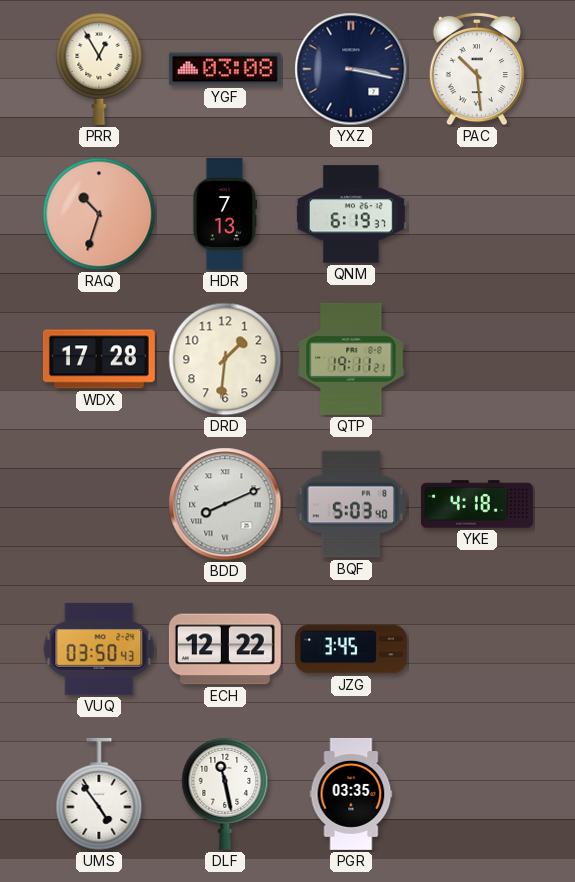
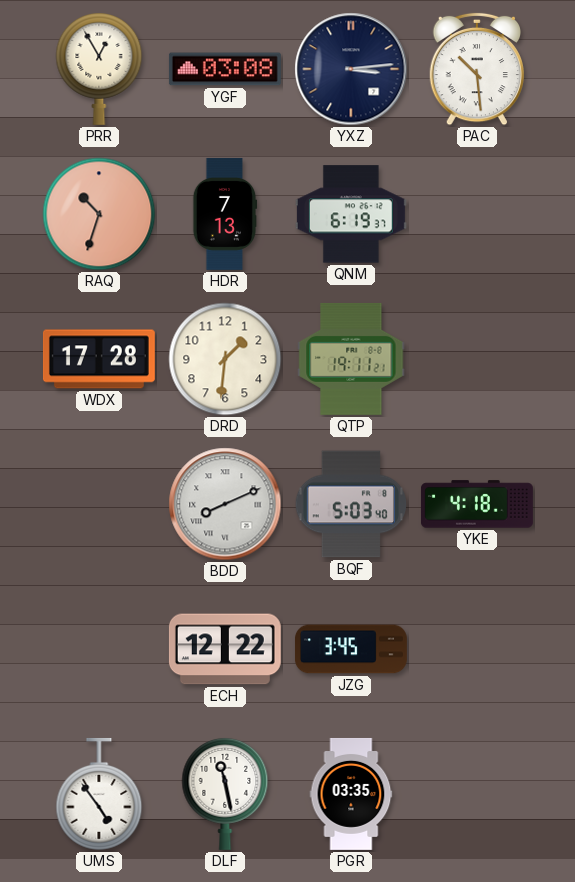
YXZ: 3:17 -> 3:14 (351, 69)
VUQ: 03:50 -> none (99, 649)
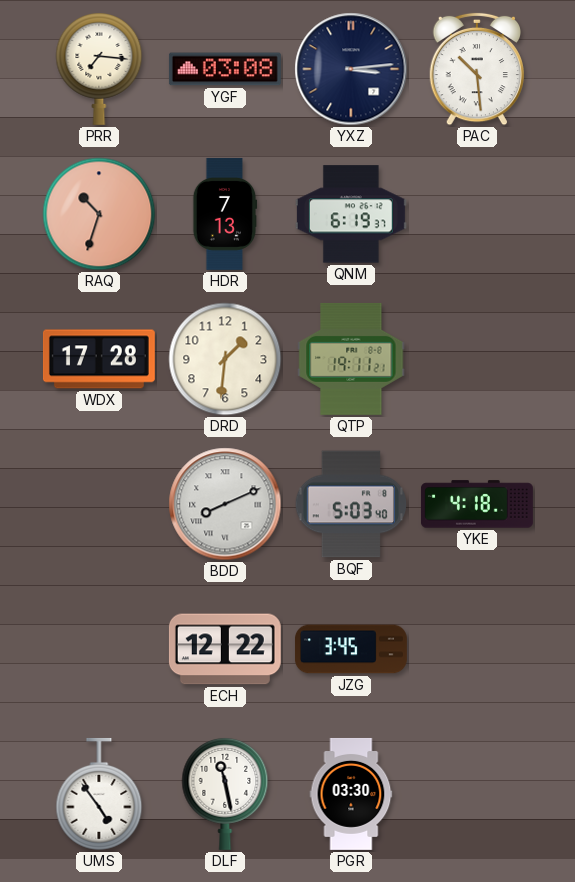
PRR: 12:55 -> 7:16 (99, 69)
PGR: 03:35 -> 03:30 (351, 794)
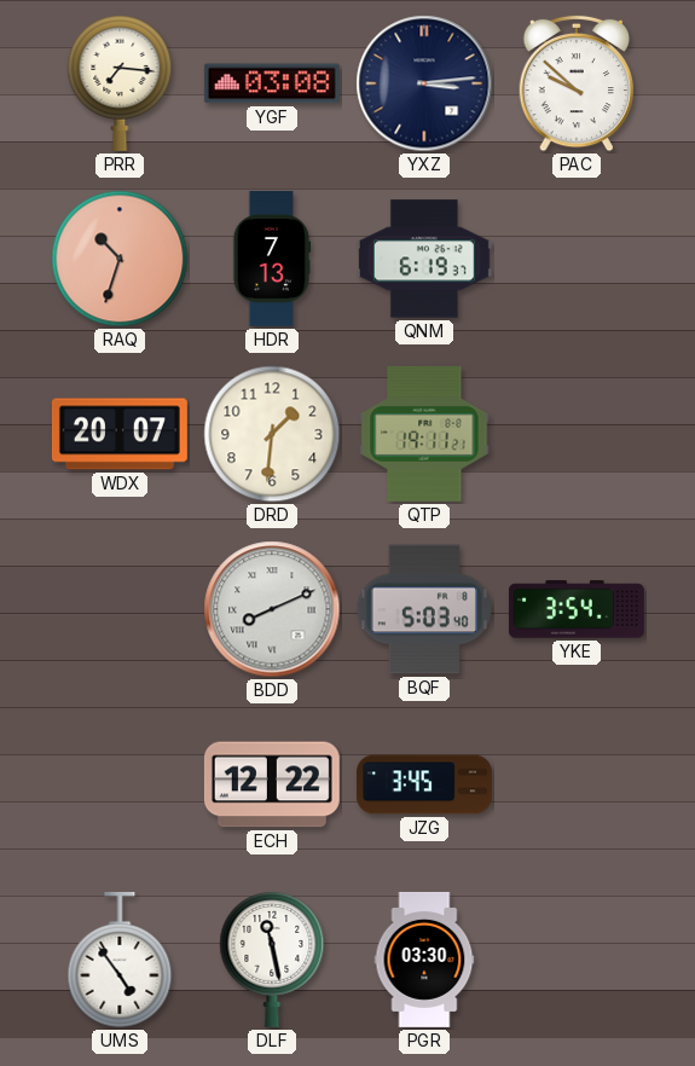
PAC: 10:29 -> 9:52 (577, 83)
WDX: 17:28 -> 20:07 (120, 434)
YKE: 4:18 -> 3:54 (577, 609)
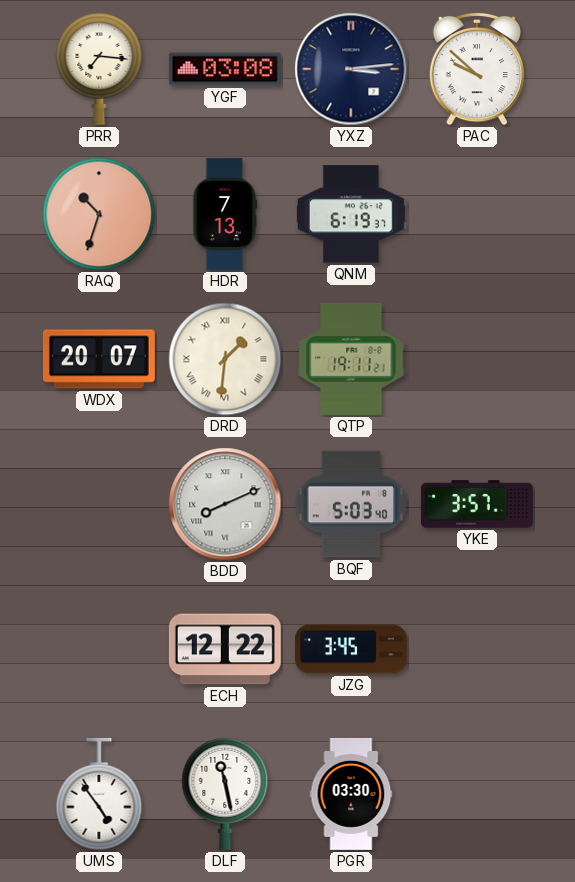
DRD numerals: Arabic -> Roman (225, 359)
YKE: 3:54 -> 3:57 (477, 504)
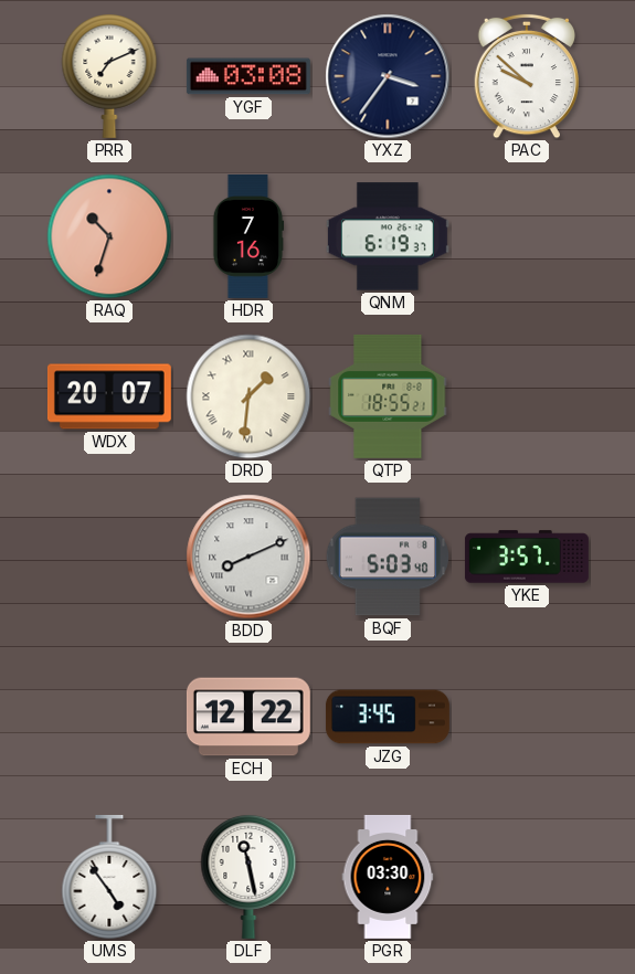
PRR: 7:16 -> 7:11 (109, 76)
YXZ: 3:14 -> 3:36 (388, 76)
HDR: 7:13 -> 7:16 (248, 236)
QTP: 19:11 -> 18:55 (388, 396)
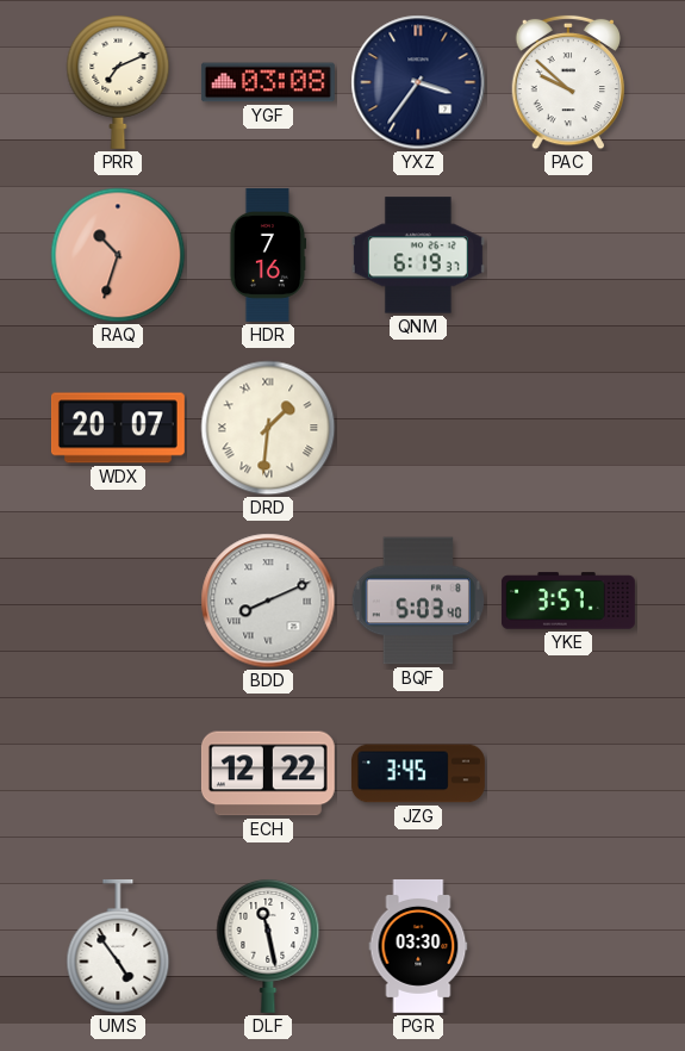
QTP: 18:55 -> none (388, 396)
